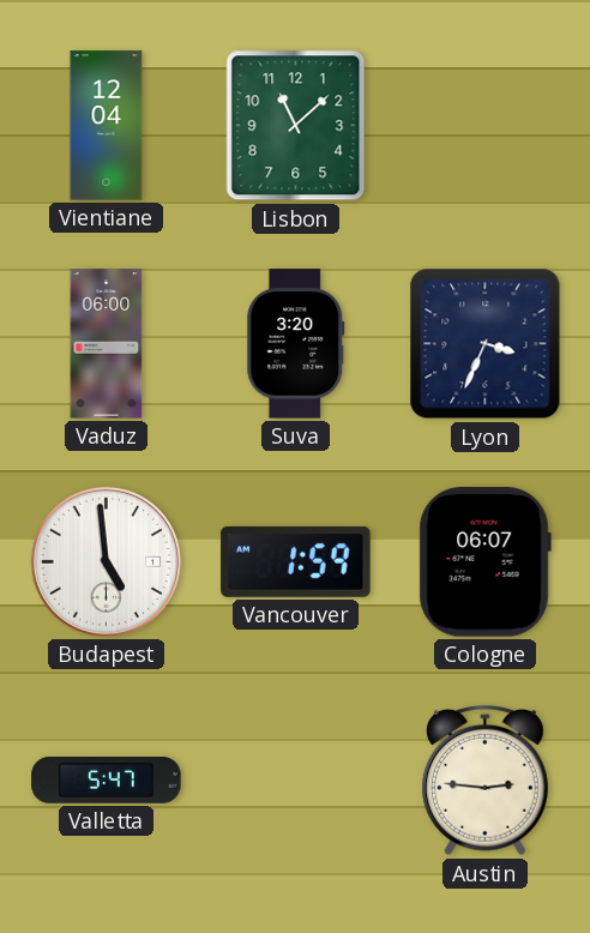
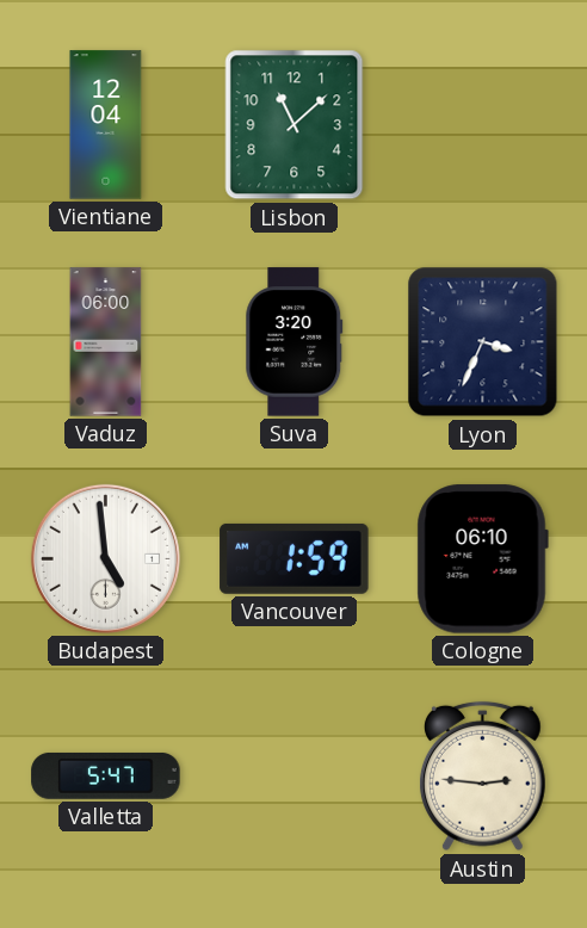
Cologne: 06:07 -> 06:10 (482, 559)
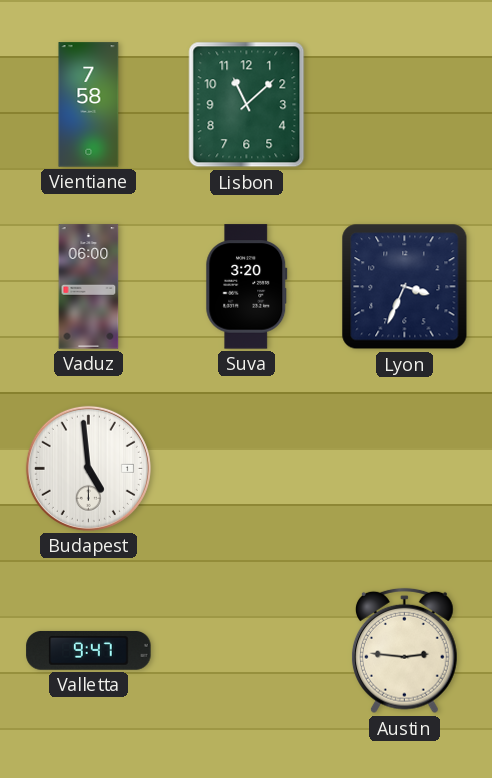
Vientiane: 12:04 -> 7:58 (89, 105)
Vancouver: 1:59 -> none (295, 558)
Cologne: 06:10 -> none (482, 559)
Valletta: 5:47 -> 9:47 (89, 651)
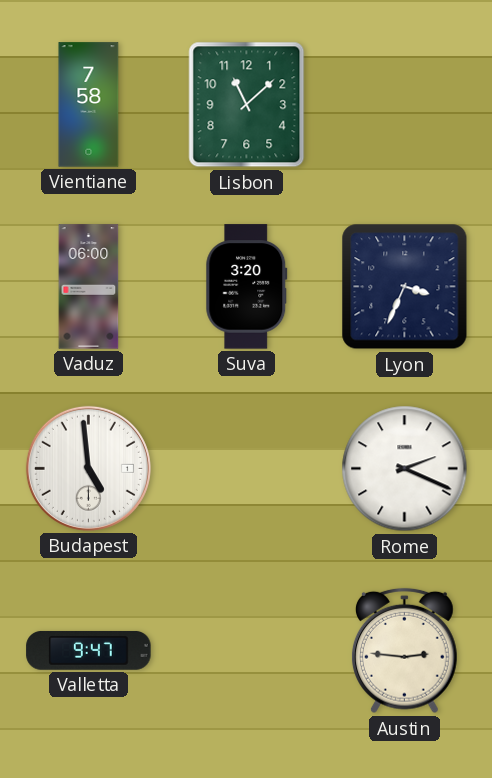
Rome: none -> 2:19 (405, 469)
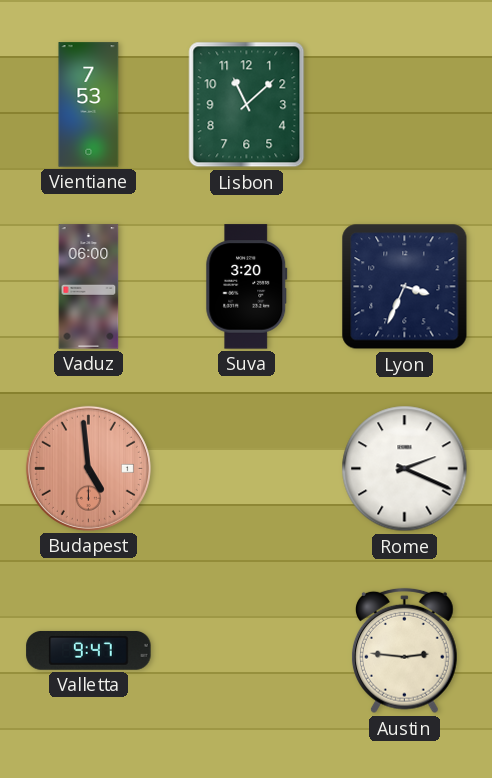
Vientiane: 7:58 -> 7:53 (89, 105)
Budapest dial: white -> salmon (88, 468)
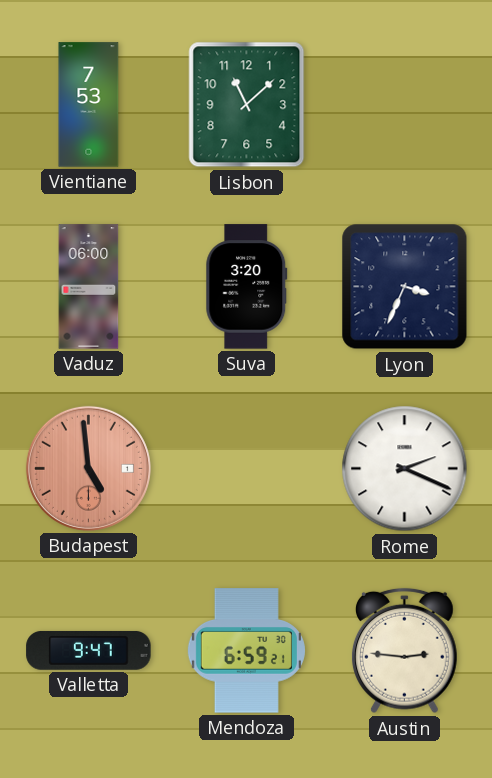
Mendoza: none -> 6:59 (246, 651)
